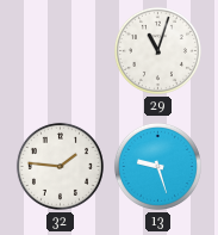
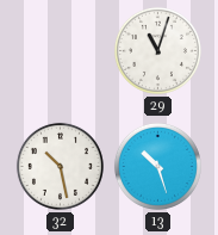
32: 1:46 -> 10:28 (60, 166)
13: 9:27 -> 10:27 (157, 166)
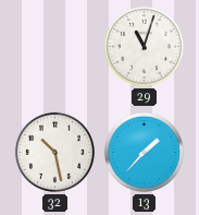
13: 10:27 -> 1:37 (144, 152)
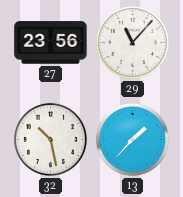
27: none -> 23:56 (51, 43)
29: 11:03 -> 11:07 (132, 42)
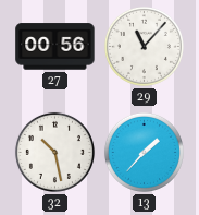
27: 23:56 -> 00:56 (55, 47)
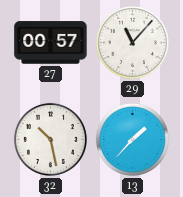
27: 00:56 -> 00:57 (51, 43)
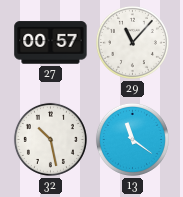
13: 1:37 -> 11:21 (132, 139)
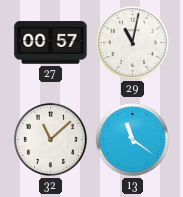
29: 11:07 -> 11:02 (132, 42)
32: 10:28 -> 11:08 (50, 139)
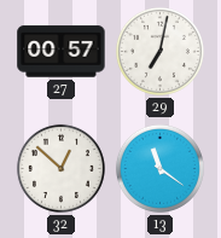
29: 11:02 -> 7:02 (159, 51)
32: 11:08 -> 12:52 (60, 168)
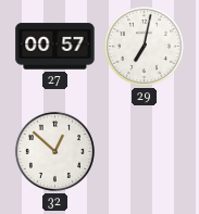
13: 11:21 -> none (159, 168)
